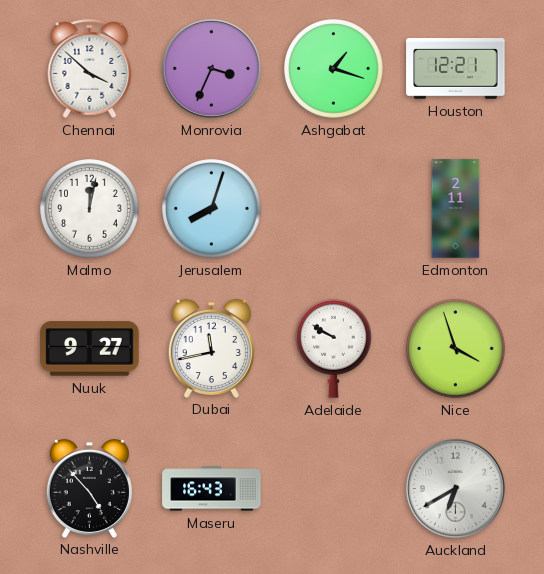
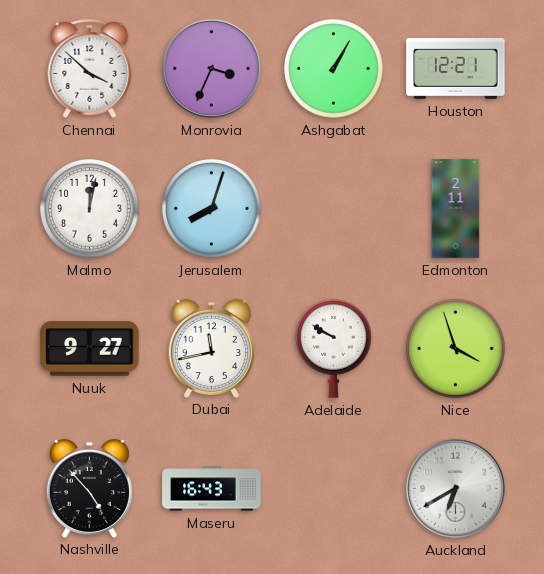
Ashgabat: 1:18 -> 1:05 (334, 69)
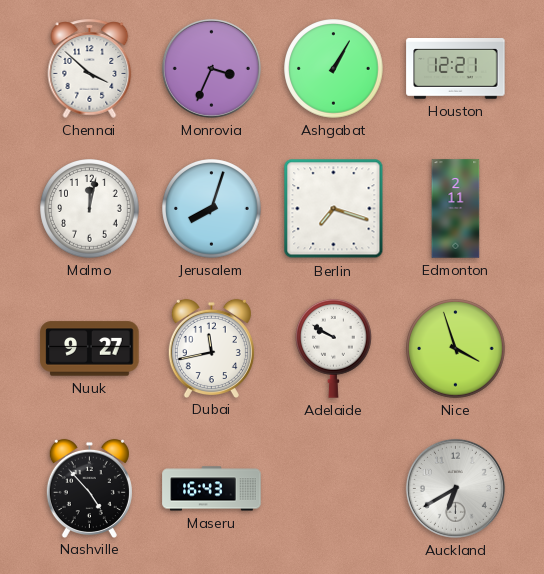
Berlin: none -> 7:18 (334, 209)
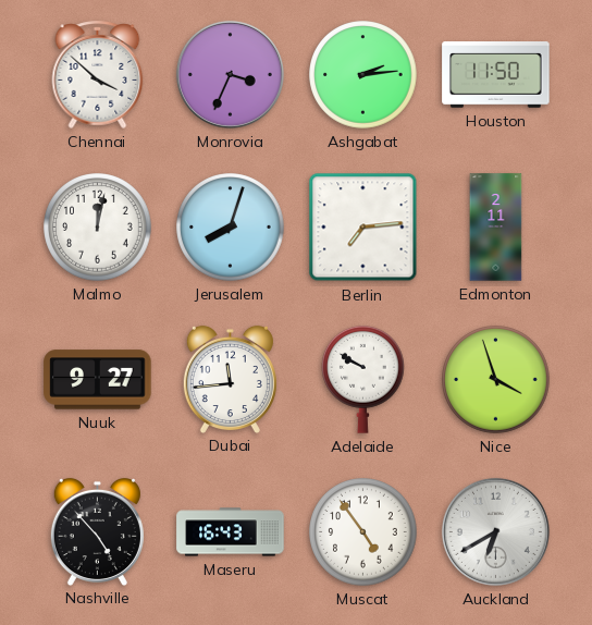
Ashgabat: 1:05 -> 2:14 (363, 75)
Houston: 12:21 -> 11:50 (496, 75)
Berlin: 7:18 -> 7:14 (363, 228)
Dubai: 11:43 -> 11:44 (230, 379)
Muscat: none -> 4:54 (363, 532)
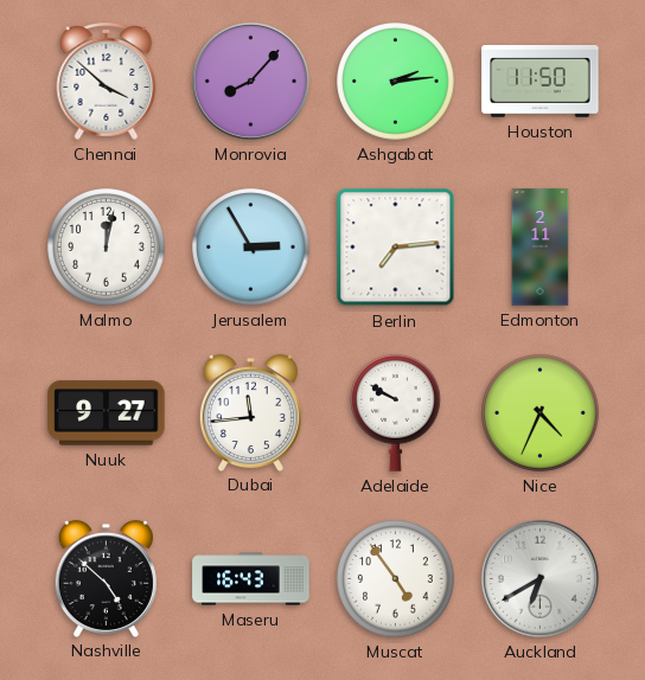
Monrovia: 3:34 -> 8:07 (250, 81)
Jerusalem: 8:03 -> 2:55 (251, 248)
Nice: 3:57 -> 4:34 (541, 413)
Nashville: 4:53 -> 4:52 (106, 578)
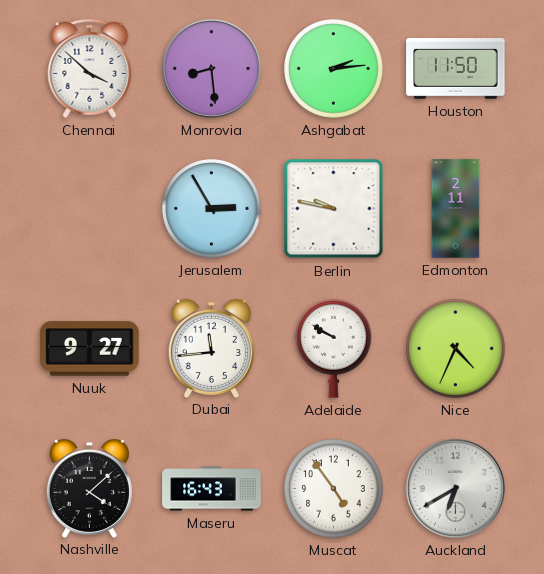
Monrovia: 8:07 -> 8:29 (211, 68)
Malmo: 12:02 -> none (107, 248)
Berlin: 7:14 -> 9:47 (334, 209)
Nashville: 4:52 -> 4:08 (89, 488)
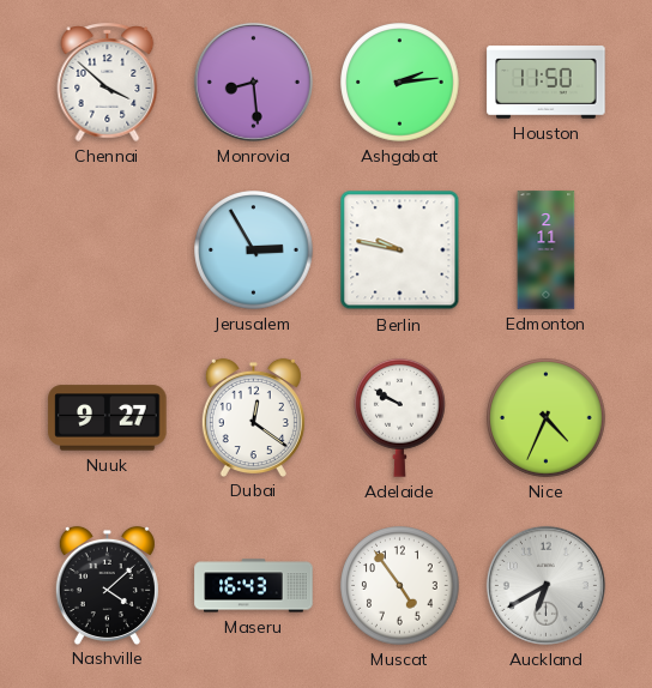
Dubai: 11:44 -> 12:21 (253, 417)
